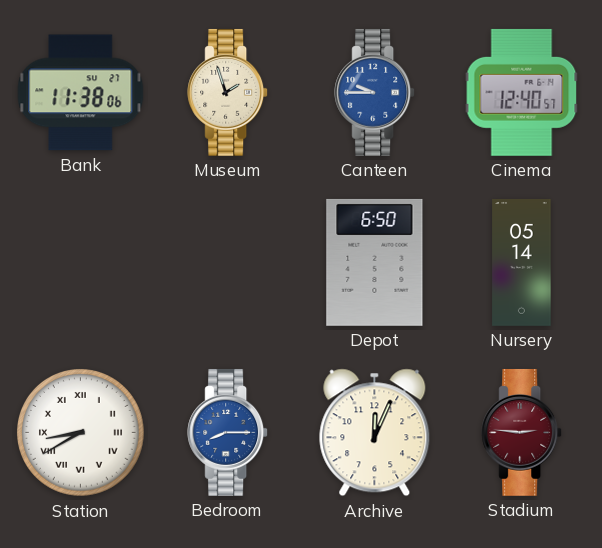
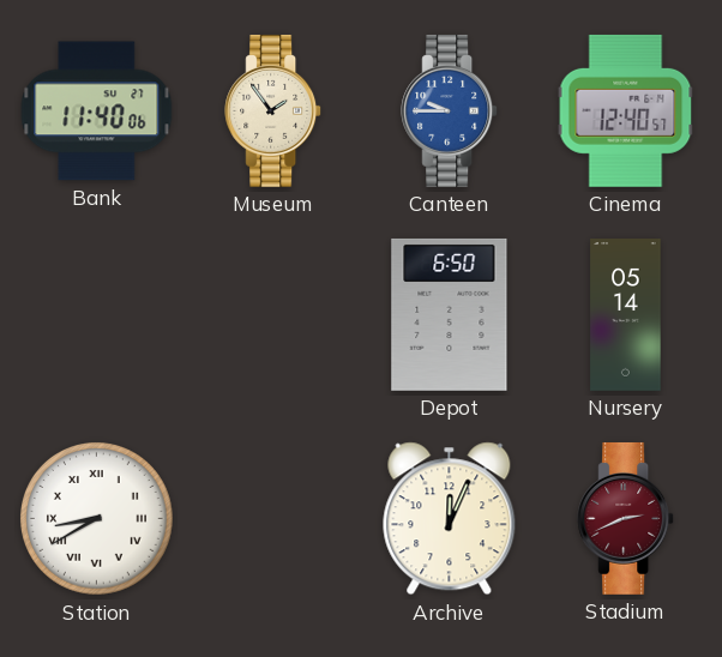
Bank: 11:38 -> 11:40 (97, 111)
Museum: 1:57 -> 1:54 (273, 110)
Bedroom: 8:15 -> none (228, 432)
Stadium: 2:46 -> 2:41 (626, 518)
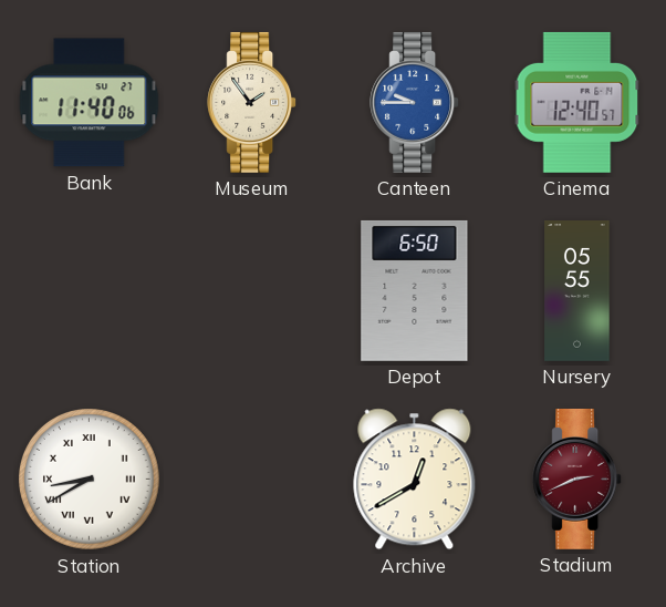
Nursery: 05:14 -> 05:55 (577, 291)
Archive: 12:04 -> 12:40 (415, 480)
